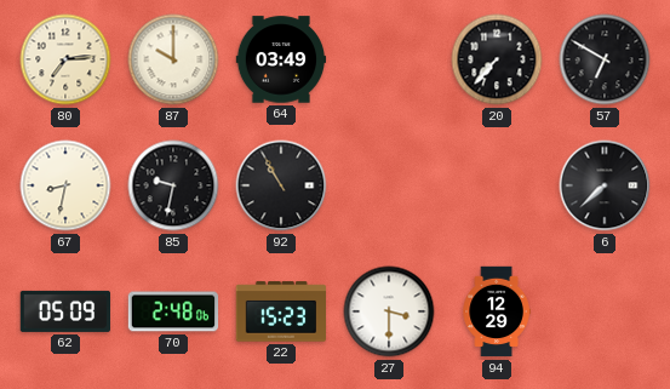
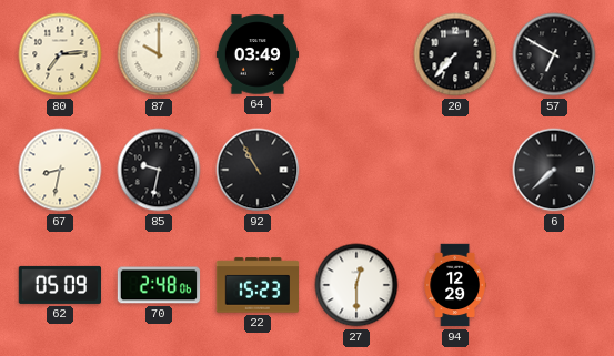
27: 3:30 -> 12:30 (356, 285)
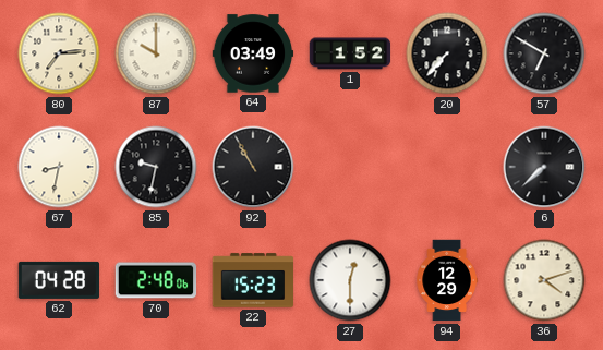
1: none -> 1:52 (350, 53)
62: 05:09 -> 04:28 (58, 280)
36: none -> 4:12 (544, 280)
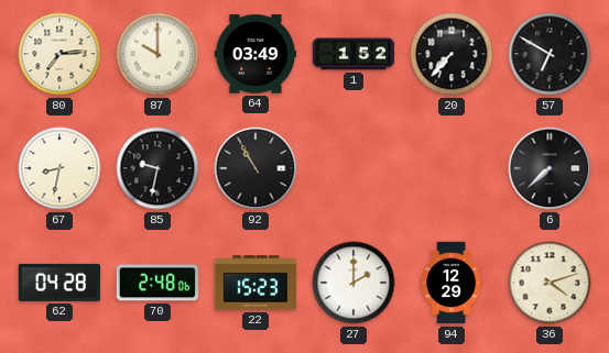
27: 12:30 -> 2:00 (354, 283)
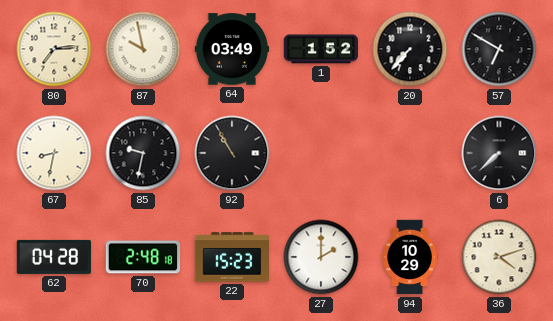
87: 10:00 -> 9:58 (143, 49)
70: 2:48:06 -> 2:48:18 (143, 257)
94: 12:29 -> 10:29 (410, 257)
